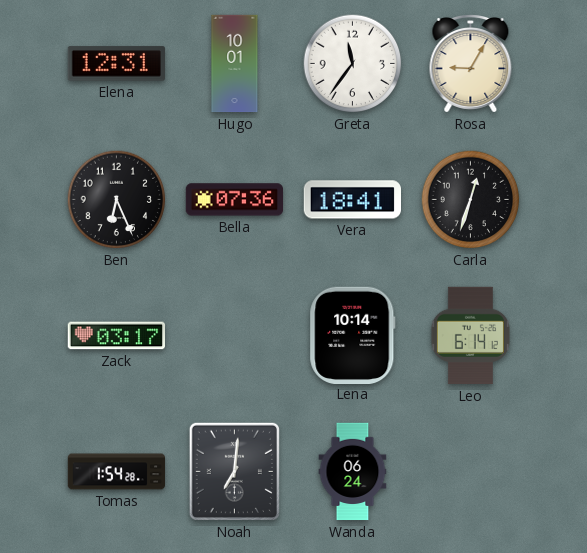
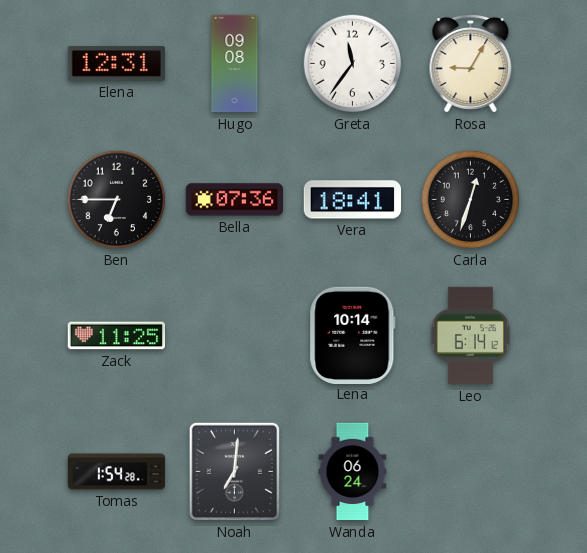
Hugo: 10:01 -> 09:08 (235, 64)
Ben: 6:26 -> 6:45 (117, 200)
Zack: 03:17 -> 11:25 (116, 336)
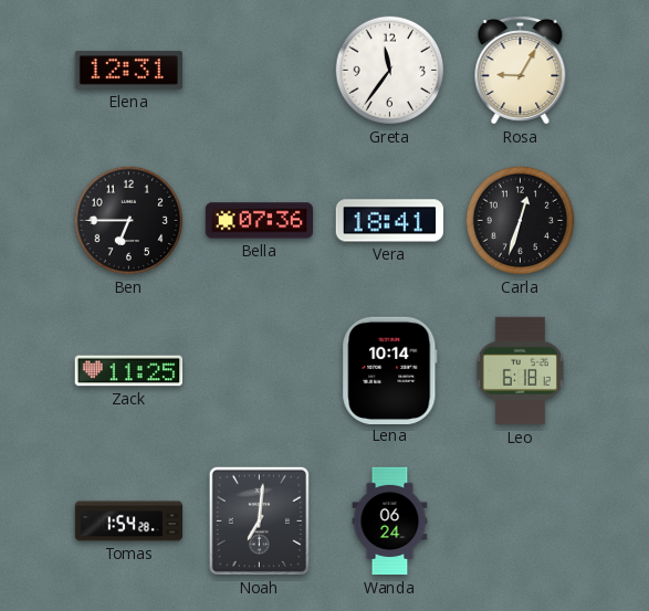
Hugo: 09:08 -> none (235, 64)
Leo: 6:14 -> 6:18 (520, 371)
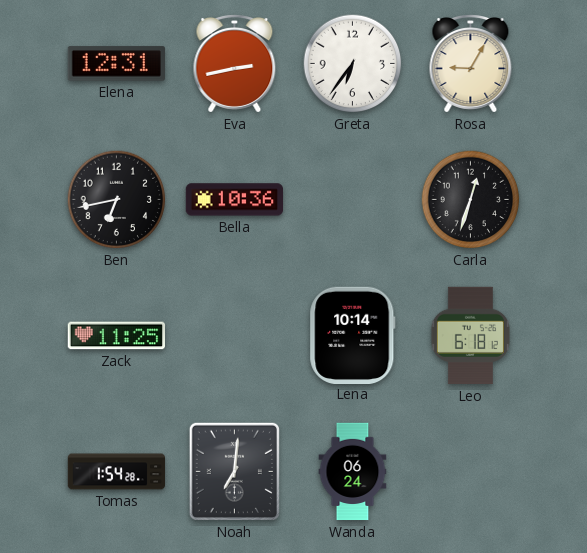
Eva: none -> 2:43 (235, 64)
Greta: 11:36 -> 6:36 (353, 64)
Ben: 6:45 -> 6:43 (117, 200)
Bella: 07:36 -> 10:36 (235, 200)
Vera: 18:41 -> none (389, 221)
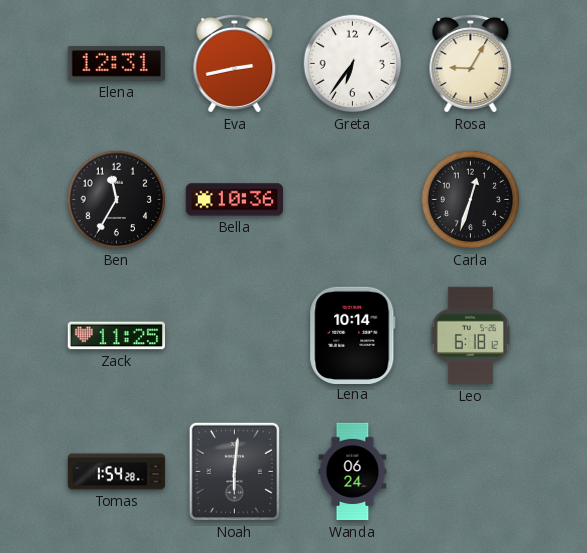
Ben: 6:43 -> 11:35 (117, 200)
Noah: 7:01 -> 6:01 (234, 471)
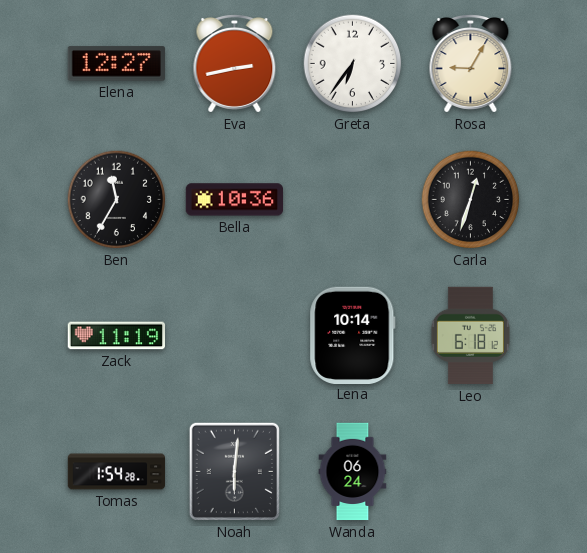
Elena: 12:31 -> 12:27 (116, 64)
Zack: 11:25 -> 11:19 (116, 336)
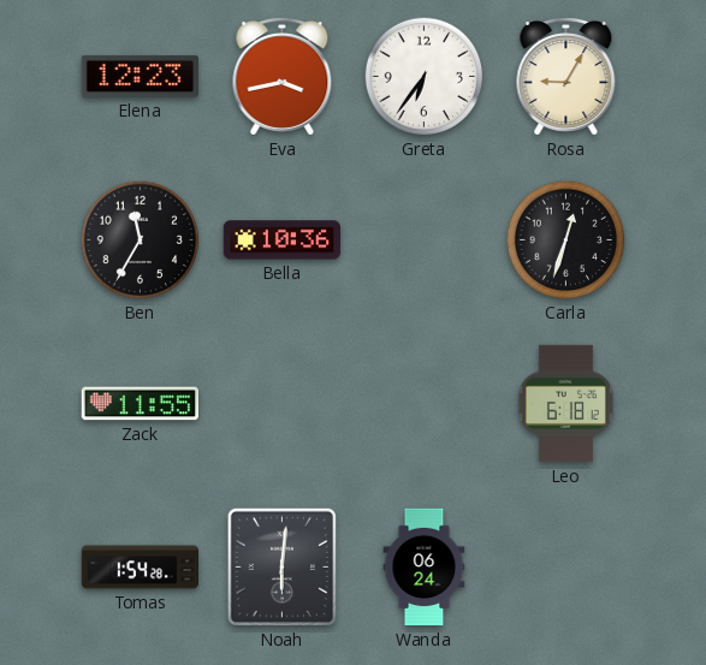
Elena: 12:27 -> 12:23 (140, 77)
Eva: 2:43 -> 3:43 (283, 77)
Zack: 11:19 -> 11:55 (140, 404)
Lena: 10:14 -> none (353, 335)
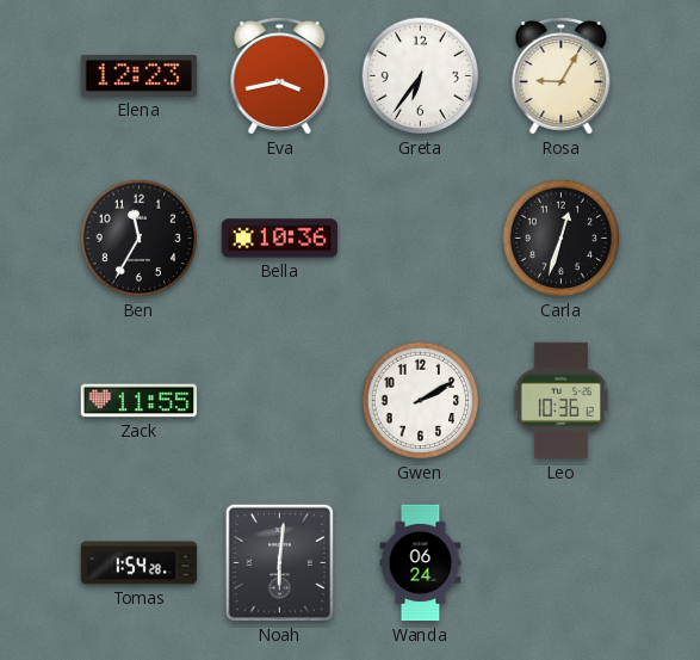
Gwen: none -> 2:10 (421, 401)
Leo: 6:18 -> 10:36 (560, 401)
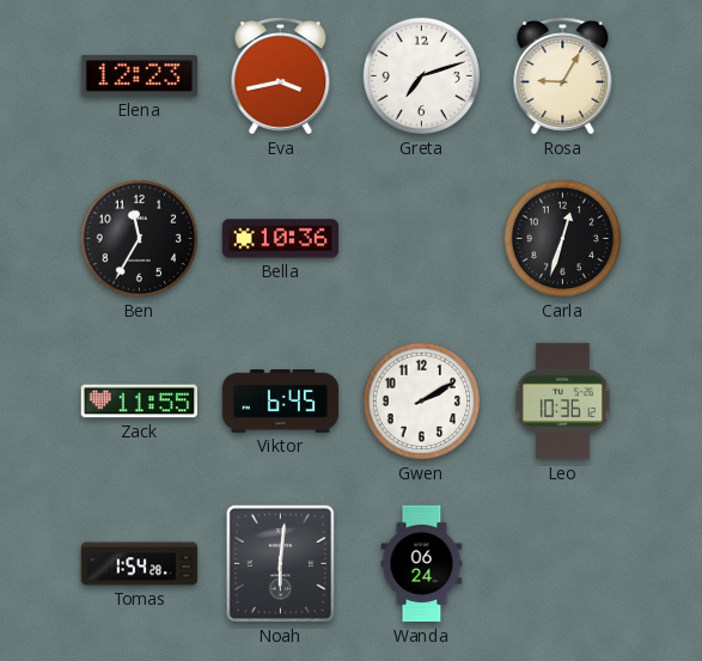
Greta: 6:36 -> 7:12 (422, 76)
Viktor: none -> 6:45 (281, 402)
